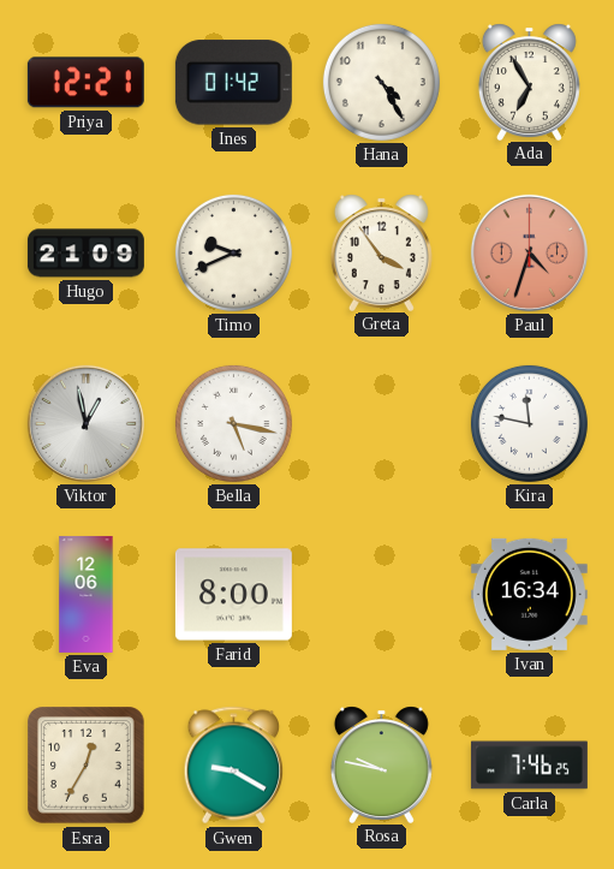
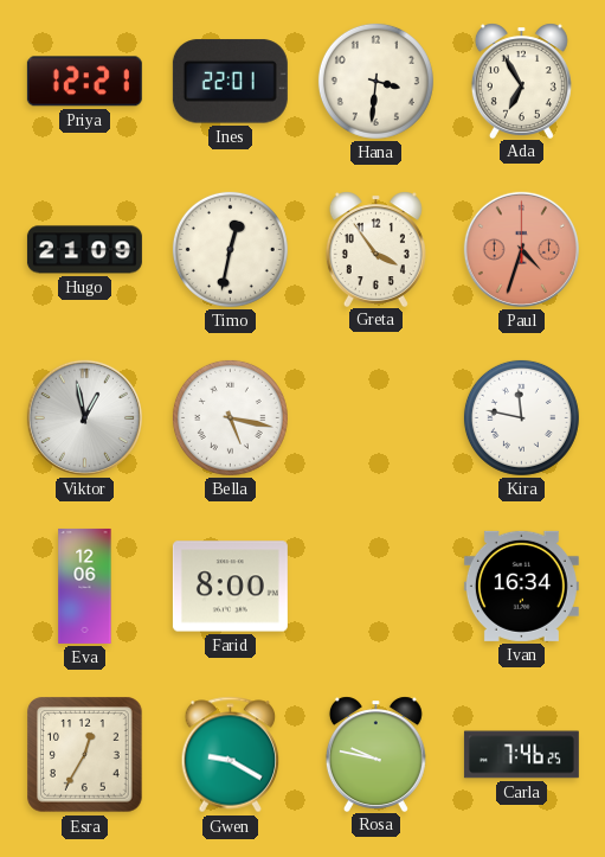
Ines: 01:42 -> 22:01 (230, 82)
Hana: 4:25 -> 3:31 (375, 81)
Timo: 9:41 -> 12:32 (230, 249)
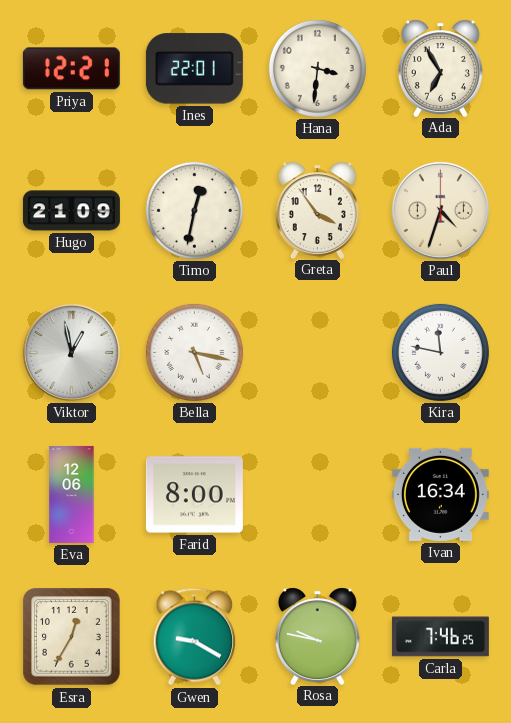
Paul dial: salmon -> cream (440, 210)
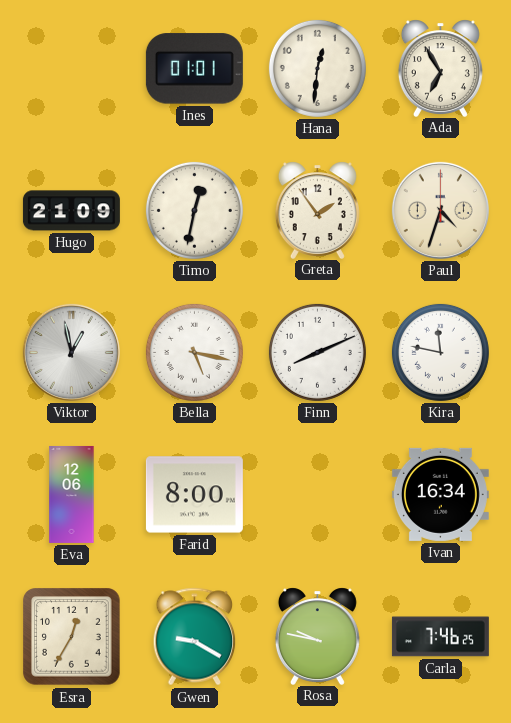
Priya: 12:21 -> none (71, 69)
Ines: 22:01 -> 01:01 (194, 69)
Hana: 3:31 -> 12:31 (317, 68)
Greta: 3:54 -> 1:54 (317, 210)
Finn: none -> 8:11 (317, 352)
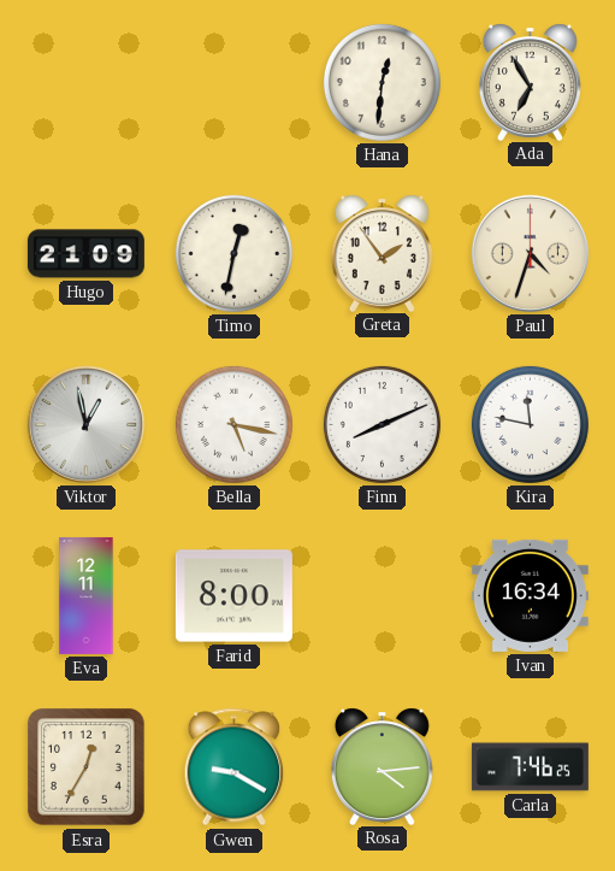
Ines: 01:01 -> none (194, 69)
Eva: 12:06 -> 12:11 (87, 595)
Rosa: 9:47 -> 4:14 (382, 766)
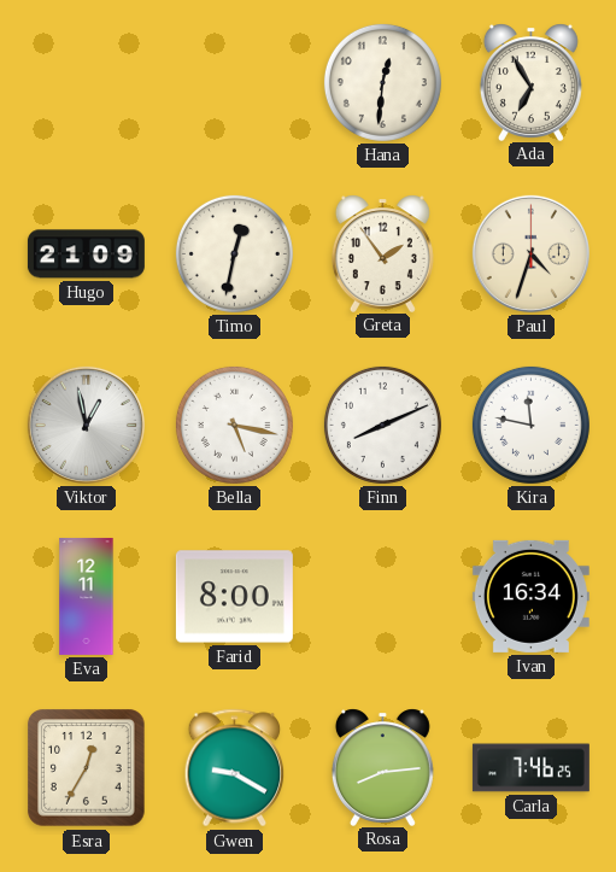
Rosa: 4:14 -> 8:14 (382, 767)
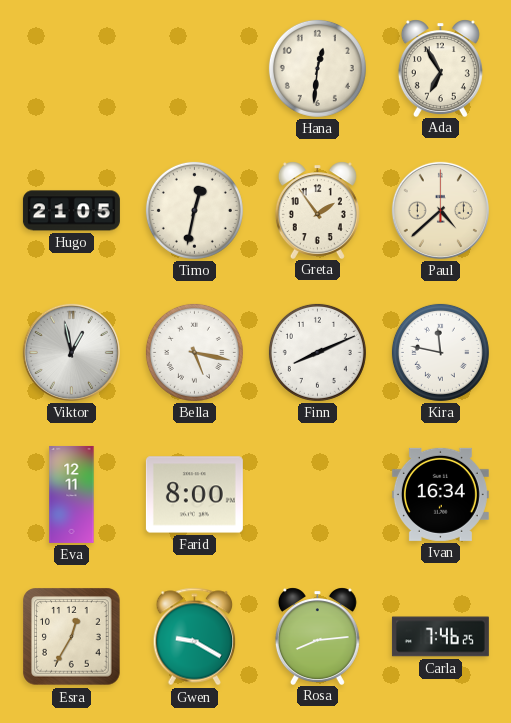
Hugo: 21:09 -> 21:05 (71, 211)
Paul: 4:33 -> 4:38 (440, 210)
